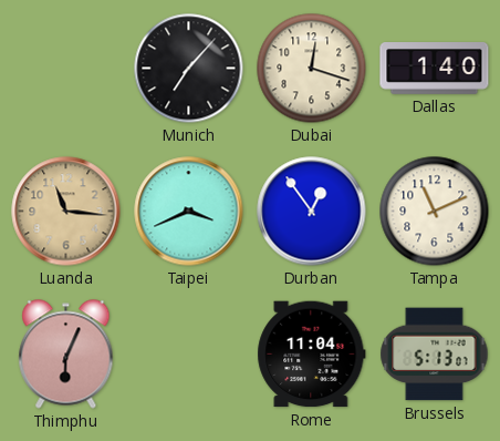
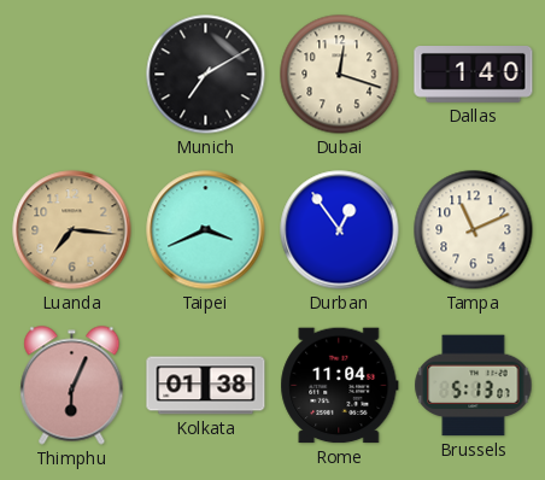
Munich: 7:07 -> 7:10 (206, 75)
Luanda: 11:16 -> 7:16 (72, 230)
Kolkata: none -> 01:38 (206, 386)
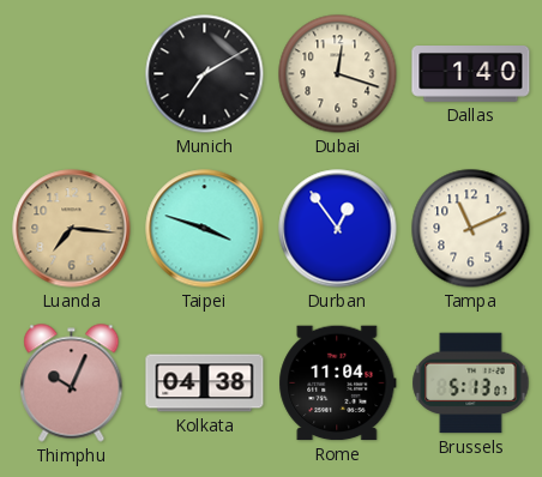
Taipei: 3:41 -> 3:48 (205, 229)
Thimphu: 6:04 -> 10:04 (72, 384)
Kolkata: 01:38 -> 04:38 (205, 384)
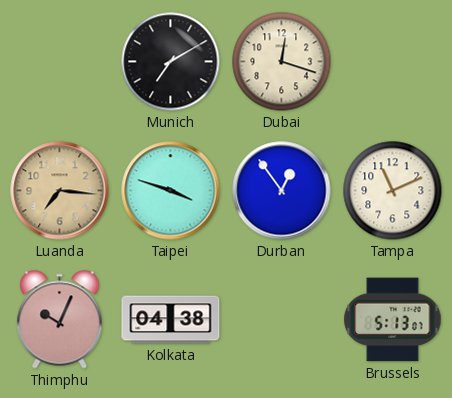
Dallas: 1:40 -> none (471, 74)
Rome: 11:04 -> none (338, 384)
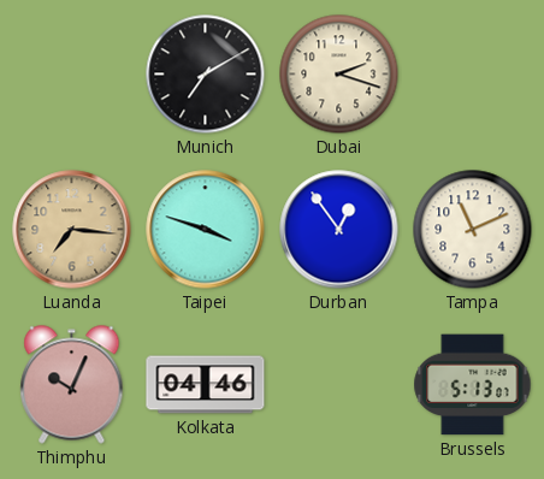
Dubai: 12:18 -> 2:18 (339, 75)
Kolkata: 04:38 -> 04:46 (206, 385)
